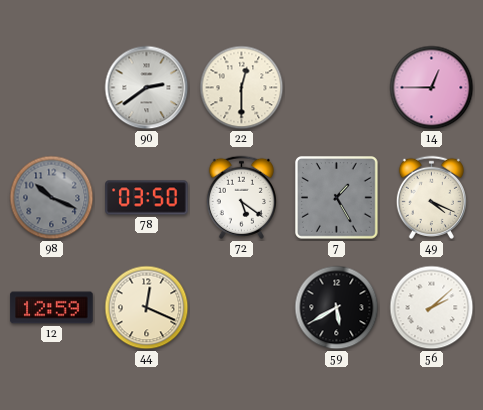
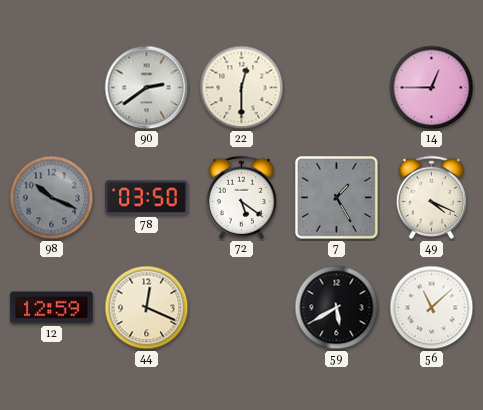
56: 2:08 -> 11:08 (432, 308)
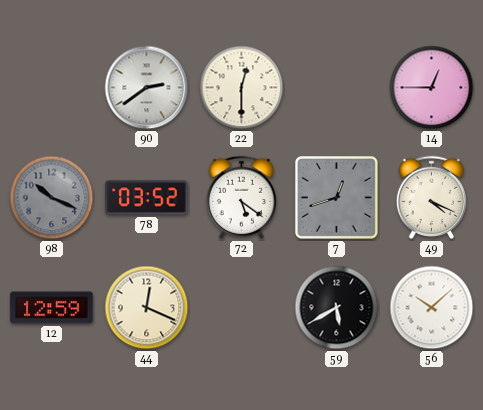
78: 03:50 -> 03:52 (147, 198)
7: 1:25 -> 12:42 (337, 198)
56: 11:08 -> 10:08 (432, 308)
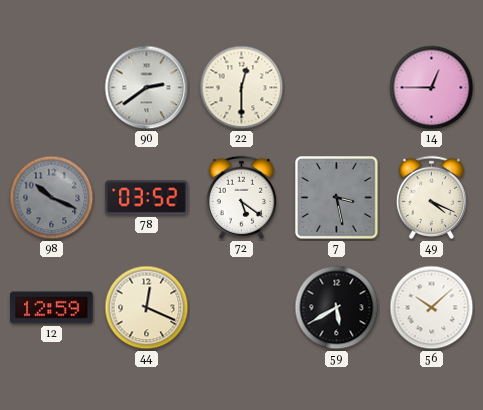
7: 12:42 -> 3:28 (337, 198)
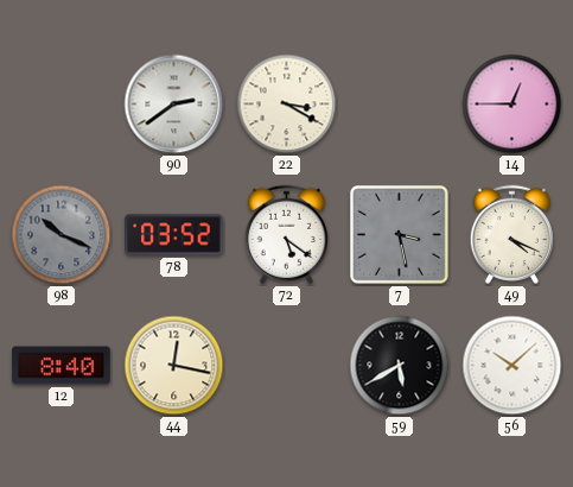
22: 12:30 -> 3:20 (287, 105)
12: 12:59 -> 8:40 (62, 366)
44: 12:19 -> 12:17 (174, 366)
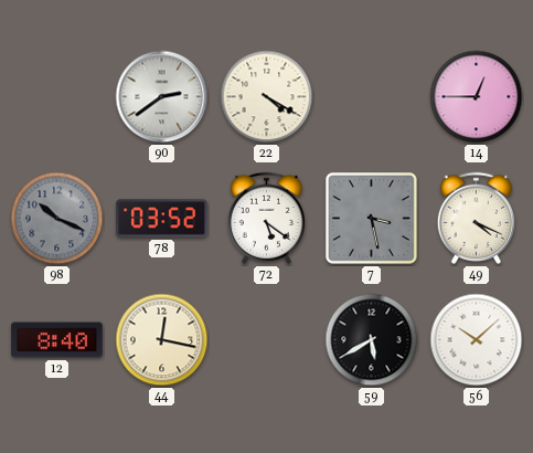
22: 3:20 -> 4:20 (267, 97)
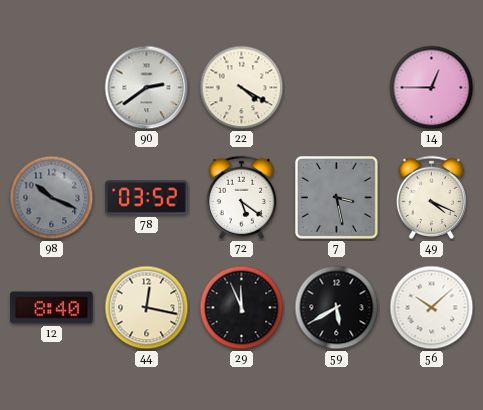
29: none -> 11:56 (242, 308)
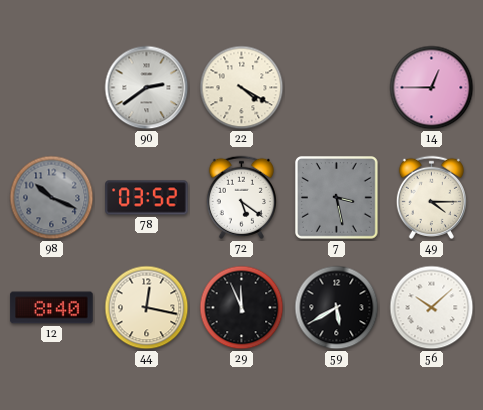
49: 4:19 -> 4:15 (431, 197)
